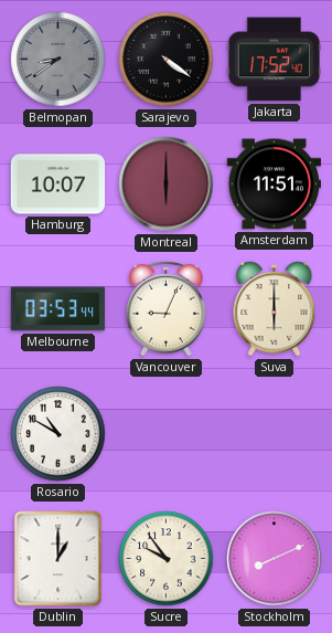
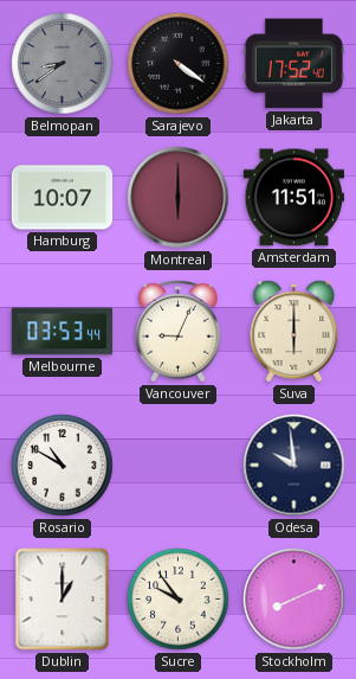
Odesa: none -> 9:59 (294, 466)
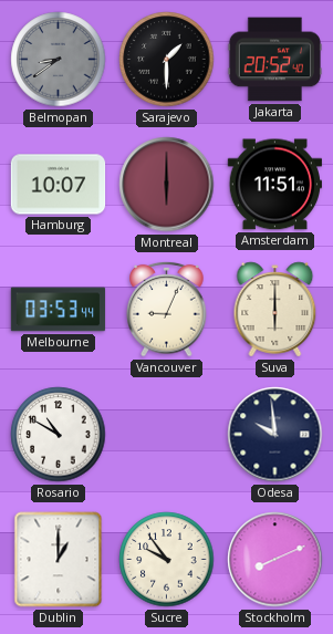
Sarajevo: 4:21 -> 1:30 (167, 60)
Jakarta: 17:52 -> 20:52 (275, 60)
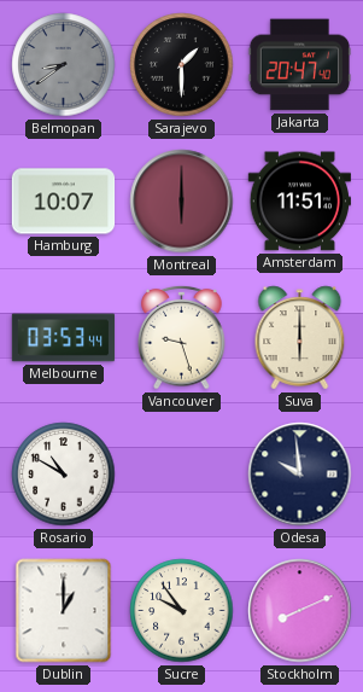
Jakarta: 20:52 -> 20:47 (300, 65)
Vancouver: 9:04 -> 9:27 (182, 337)
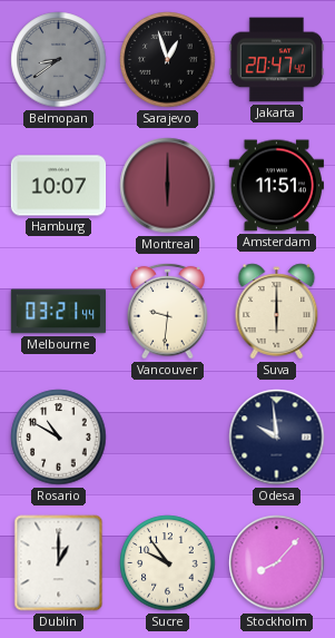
Sarajevo: 1:30 -> 12:57 (168, 60)
Melbourne: 03:53 -> 03:21 (59, 312)
Vancouver: 9:27 -> 9:31 (168, 311)
Stockholm: 8:11 -> 8:07 (277, 563)
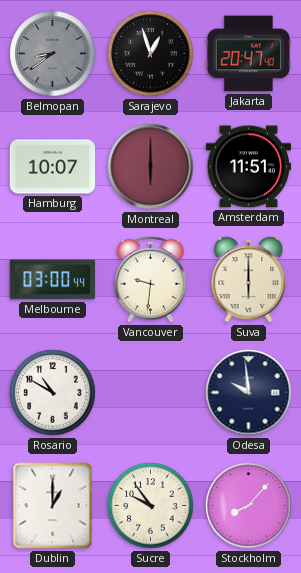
Melbourne: 03:21 -> 03:00 (53, 280)
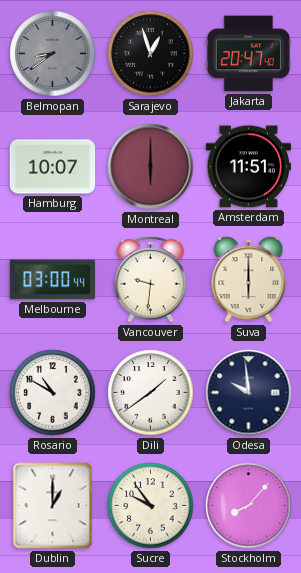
Dili: none -> 1:39 (151, 393)
